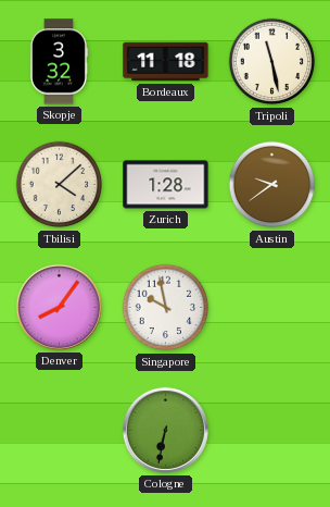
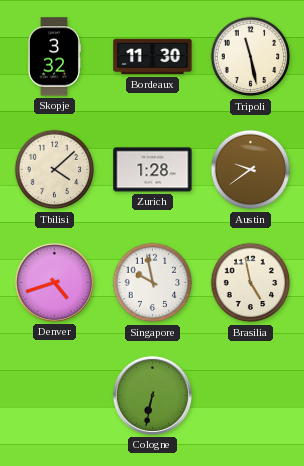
Bordeaux: 11:18 -> 11:30 (153, 57)
Denver: 8:06 -> 4:42 (54, 282)
Brasilia: none -> 4:58 (251, 283)
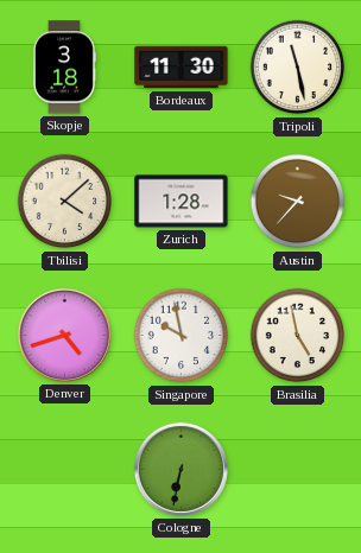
Skopje: 3:32 -> 3:18 (64, 68)
Austin: 9:39 -> 9:37 (298, 202)
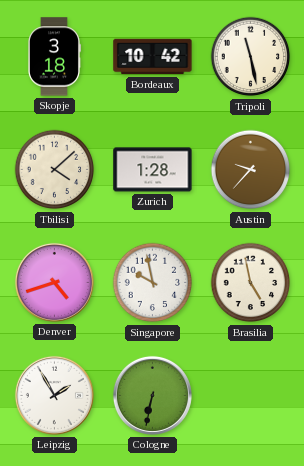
Bordeaux: 11:30 -> 10:42 (153, 57)
Leipzig: none -> 1:55 (54, 395)
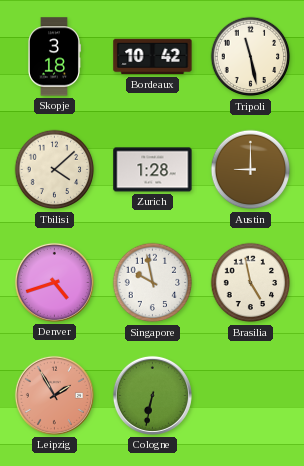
Austin: 9:37 -> 9:00 (251, 170)
Leipzig dial: white -> salmon (54, 395)
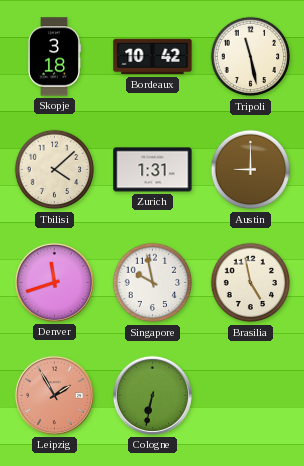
Zurich: 1:28 -> 1:31 (153, 170)
Denver: 4:42 -> 11:42 (54, 282)
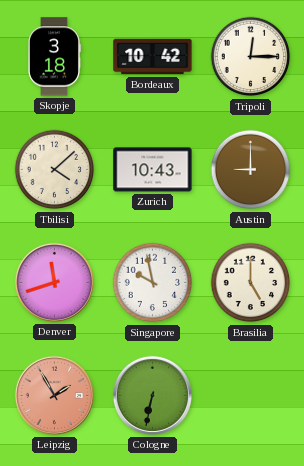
Tripoli: 11:28 -> 12:15 (251, 57)
Zurich: 1:31 -> 10:43 (153, 170)
Brasilia: 4:58 -> 5:00 (251, 283)
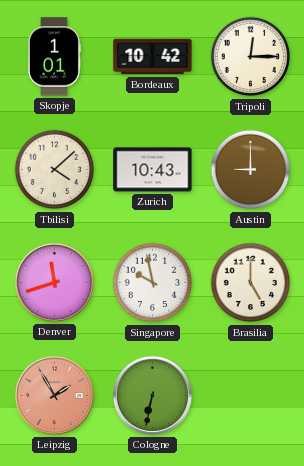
Skopje: 3:18 -> 1:01 (54, 57)
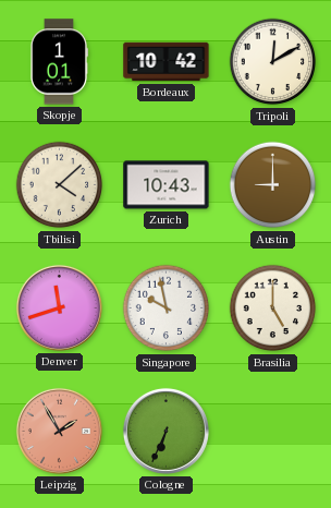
Tripoli: 12:15 -> 12:10 (273, 62)
Cologne: 6:32 -> 6:34 (165, 431)
